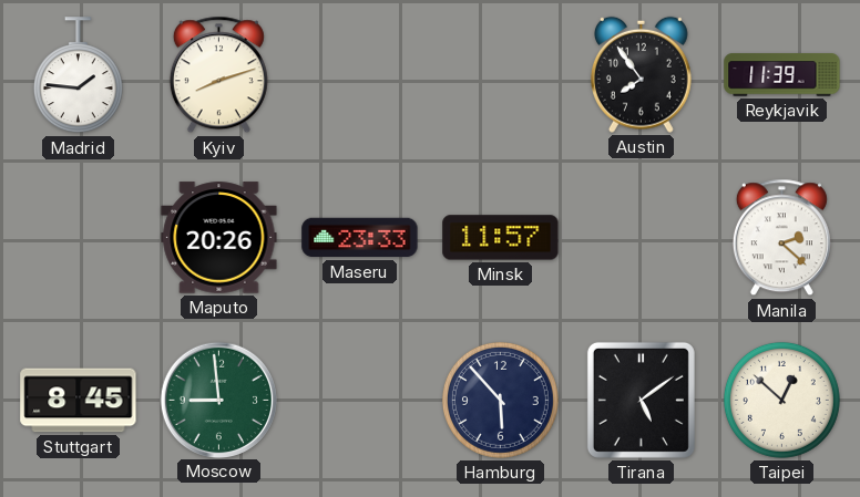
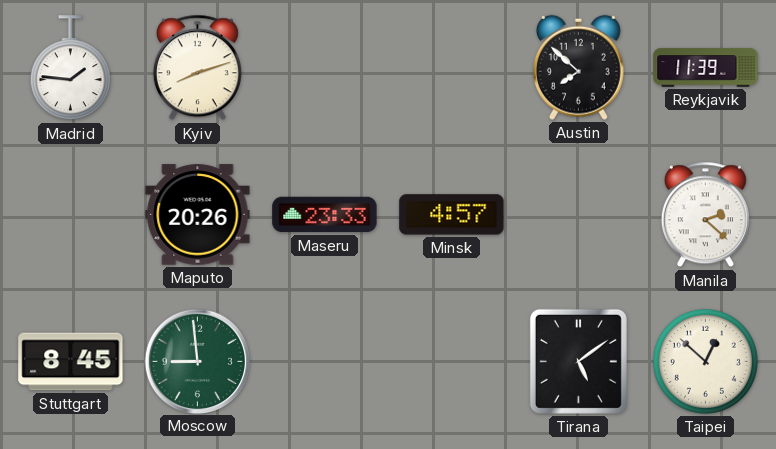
Austin: 7:54 -> 7:52 (578, 67)
Minsk: 11:57 -> 4:57 (452, 215)
Hamburg: 5:53 -> none (500, 400)
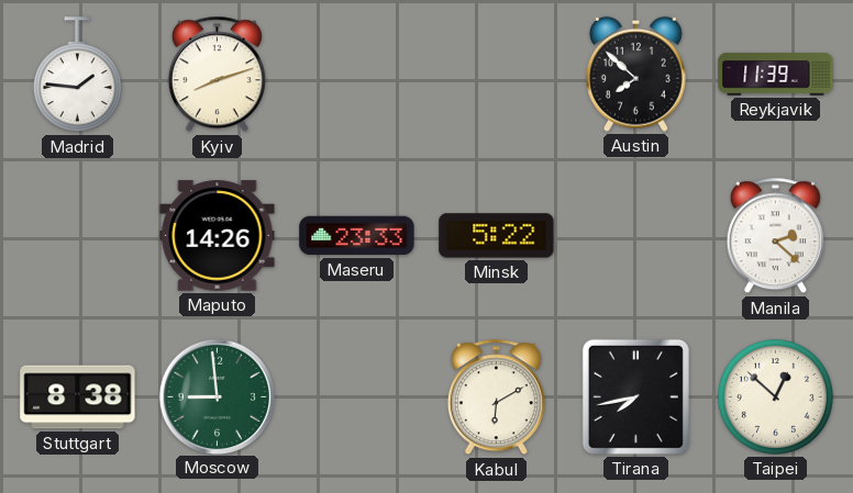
Maputo: 20:26 -> 14:26 (218, 236)
Minsk: 4:57 -> 5:22 (497, 236)
Stuttgart: 8:45 -> 8:38 (78, 397)
Kabul: none -> 6:10 (496, 397)
Tirana: 5:09 -> 7:43 (635, 396)
